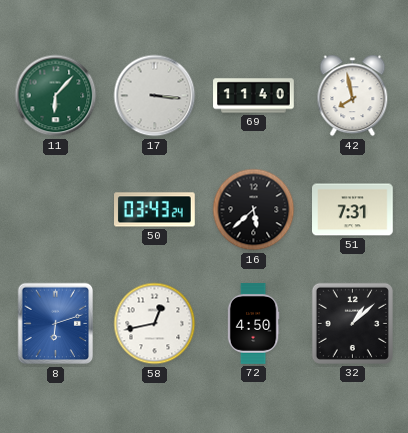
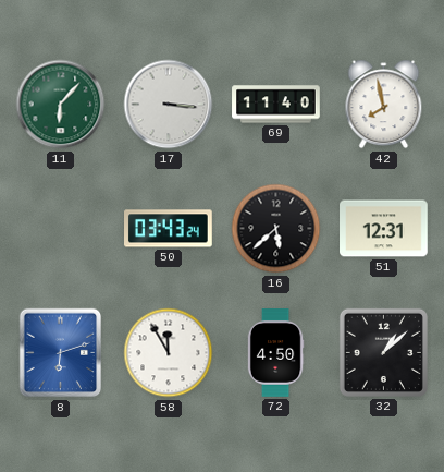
51: 7:31 -> 12:31 (384, 229)
58: 12:43 -> 11:55 (169, 353)
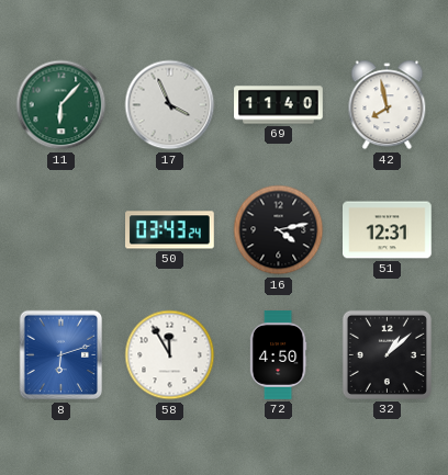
17: 3:16 -> 3:56 (170, 105)
16: 5:38 -> 4:13 (279, 230)
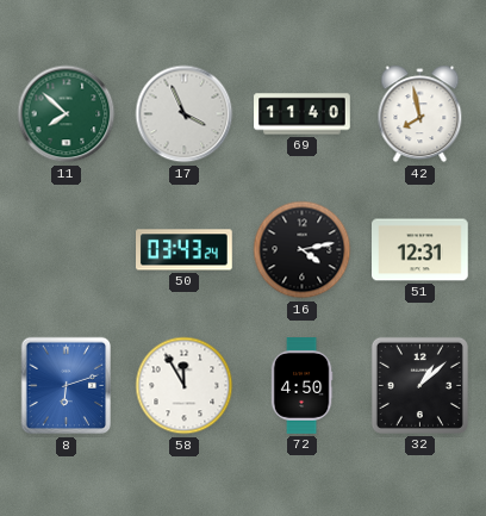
11: 6:07 -> 7:52 (67, 114)
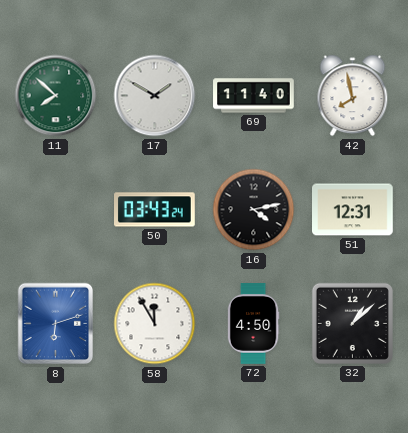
17: 3:56 -> 1:50 (155, 96)
